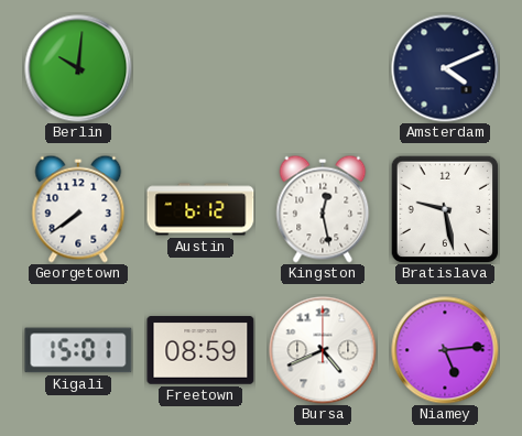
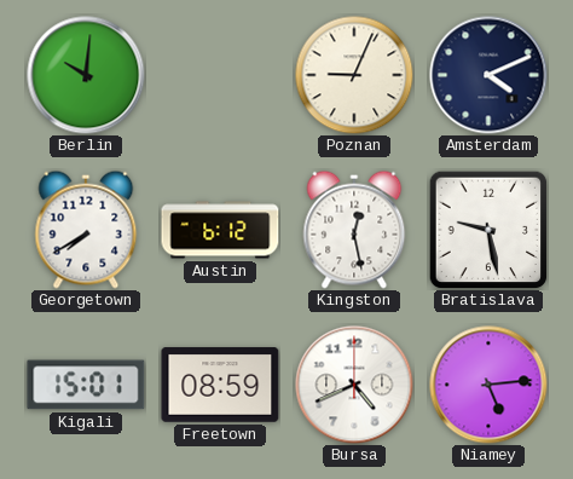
Poznan: none -> 9:04 (354, 75)
Georgetown: 7:39 -> 7:40 (86, 230)
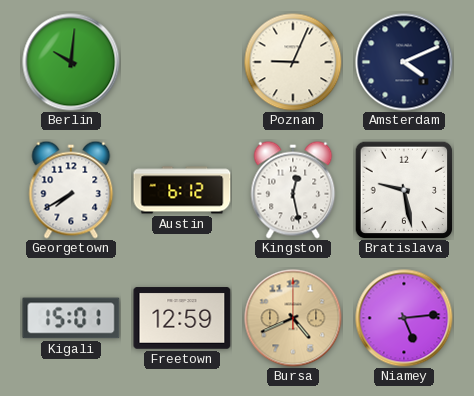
Freetown: 08:59 -> 12:59 (182, 318)
Bursa dial: white -> champagne (293, 318)
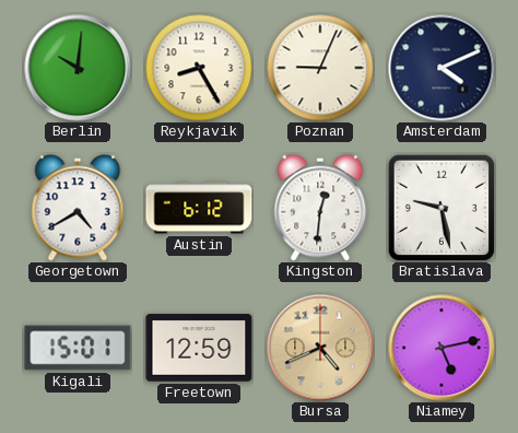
Reykjavik: none -> 8:25 (199, 68)
Georgetown: 7:40 -> 4:40 (78, 208)
Kingston: 12:28 -> 12:31 (320, 208)
Niamey: 5:14 -> 5:13 (442, 348)
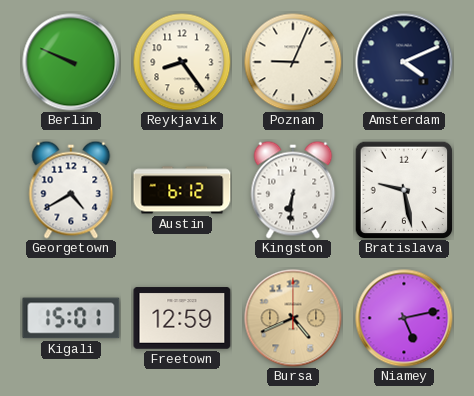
Berlin: 10:01 -> 9:49 (71, 62)
Reykjavik: 8:25 -> 8:24 (182, 62)
Kingston: 12:31 -> 6:31 (293, 190)
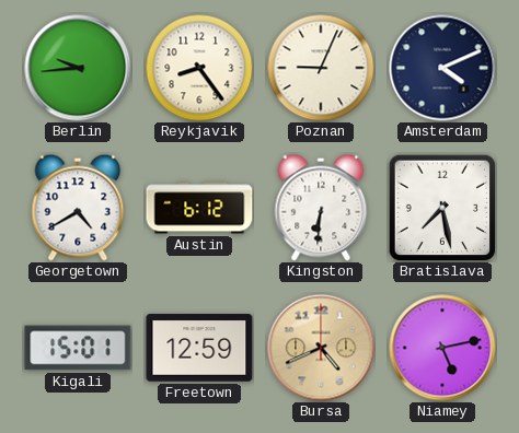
Berlin: 9:49 -> 9:44 (78, 68)
Bratislava: 9:28 -> 7:28 (442, 208)
